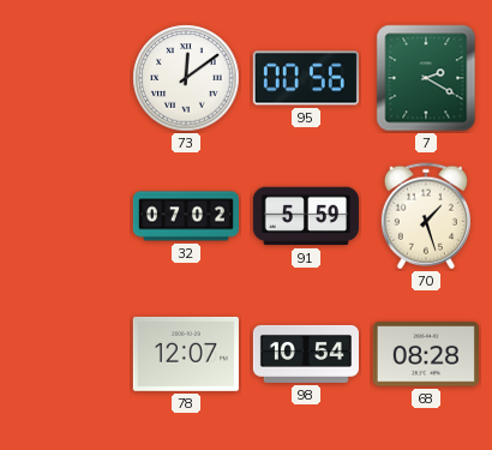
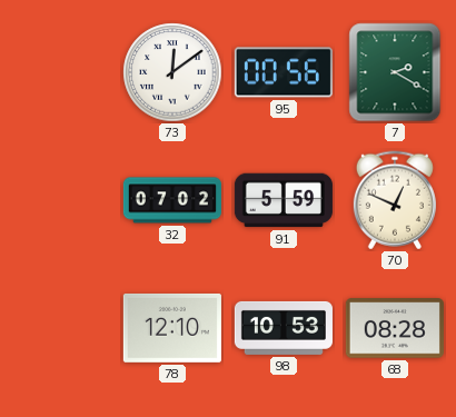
70: 1:27 -> 12:49 (395, 200)
78: 12:07 -> 12:10 (172, 328)
98: 10:54 -> 10:53 (284, 328)
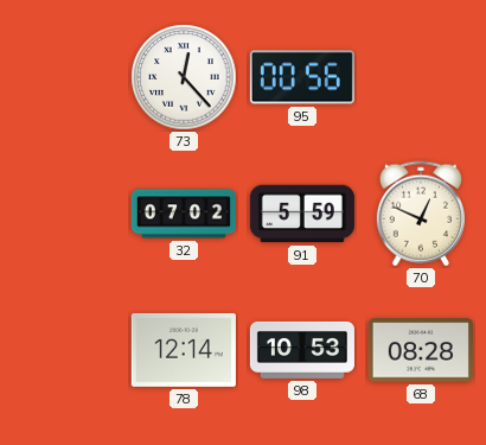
73: 12:09 -> 12:23 (184, 77)
7: 2:20 -> none (395, 72)
78: 12:10 -> 12:14 (184, 350)
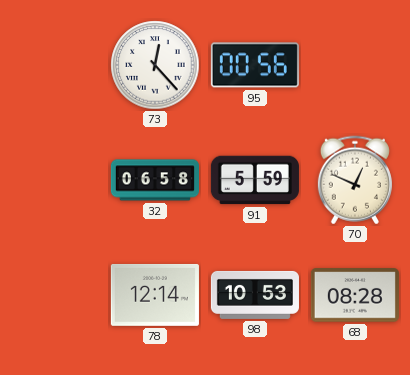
32: 07:02 -> 06:58 (155, 180)
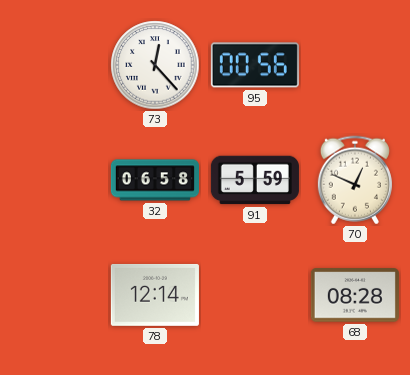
98: 10:53 -> none (255, 295)
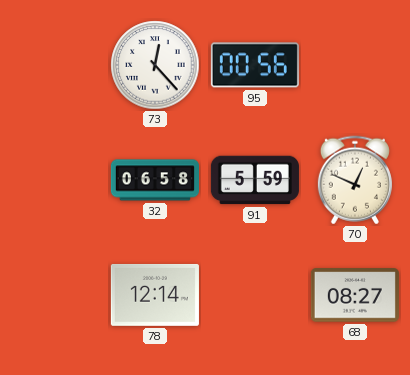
68: 08:28 -> 08:27 (355, 295)
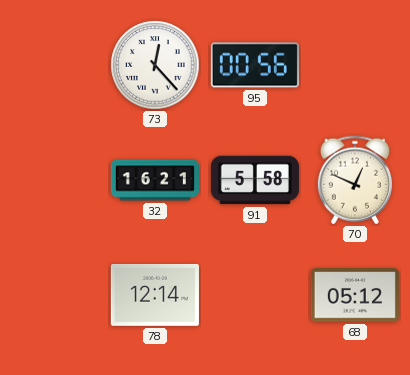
32: 06:58 -> 16:21 (155, 180)
91: 5:59 -> 5:58 (255, 180)
68: 08:27 -> 05:12 (355, 295)
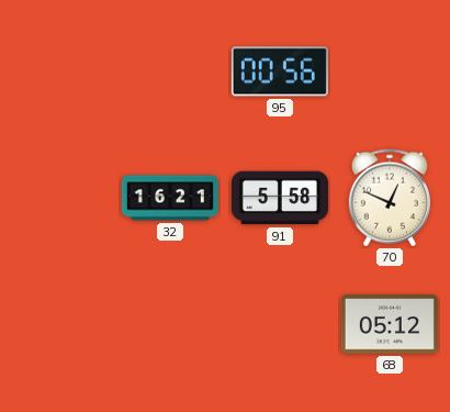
73: 12:23 -> none (155, 65)
78: 12:14 -> none (155, 295)
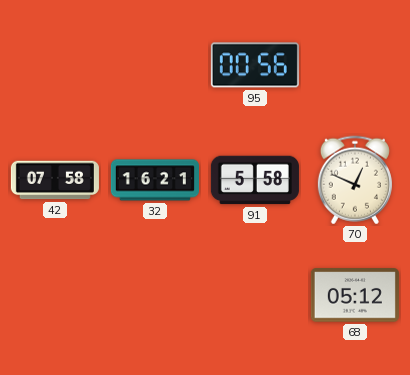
42: none -> 07:58 (55, 180)
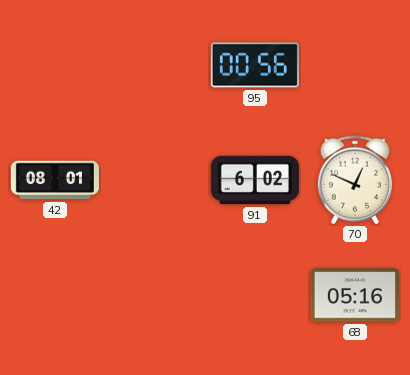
42: 07:58 -> 08:01 (55, 180)
32: 16:21 -> none (155, 180)
91: 5:58 -> 6:02 (255, 180)
68: 05:12 -> 05:16 (355, 295)
